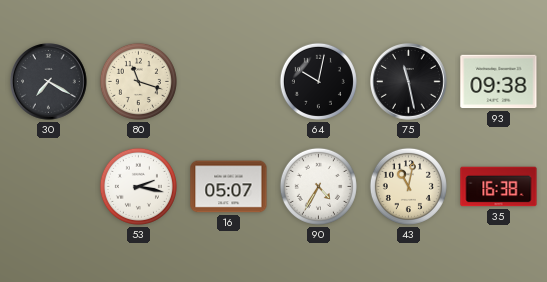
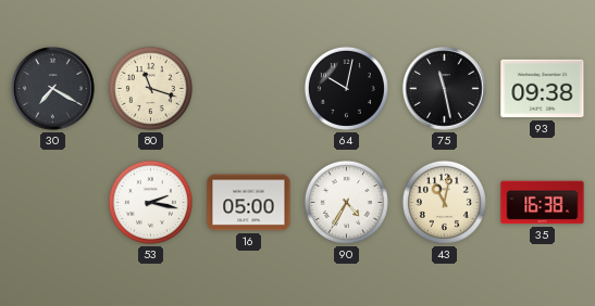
16: 05:07 -> 05:00 (249, 203)
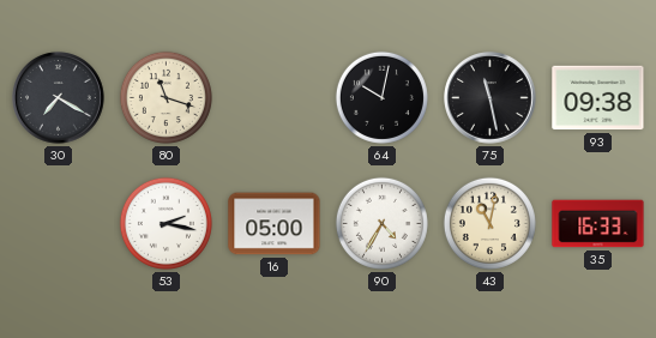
35: 16:38 -> 16:33 (598, 224)
